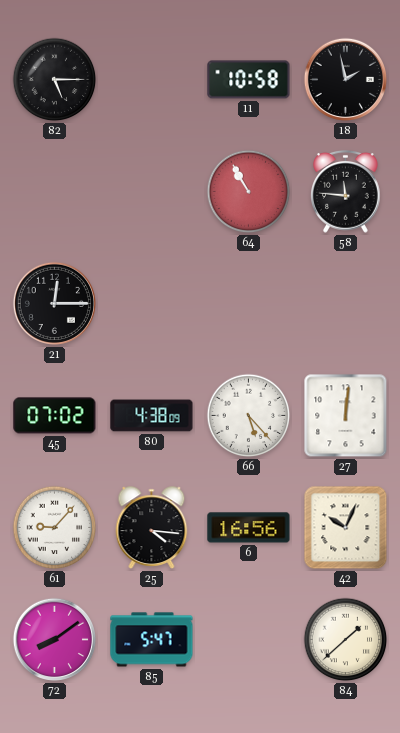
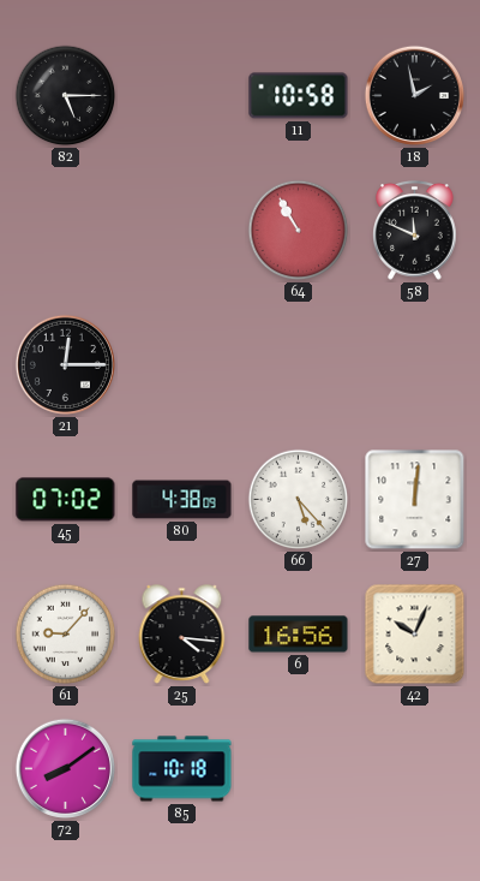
58: 11:46 -> 11:49 (415, 230)
85: 5:47 -> 10:18 (182, 769)
84: 1:38 -> none (346, 640)
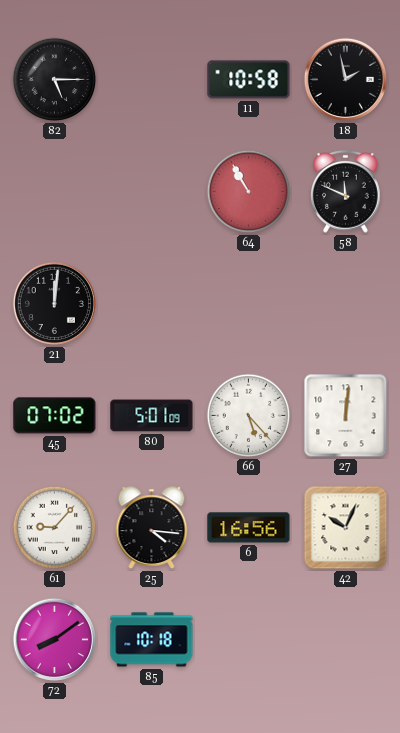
21: 12:15 -> 12:01 (54, 303)
80: 4:38 -> 5:01 (152, 416)
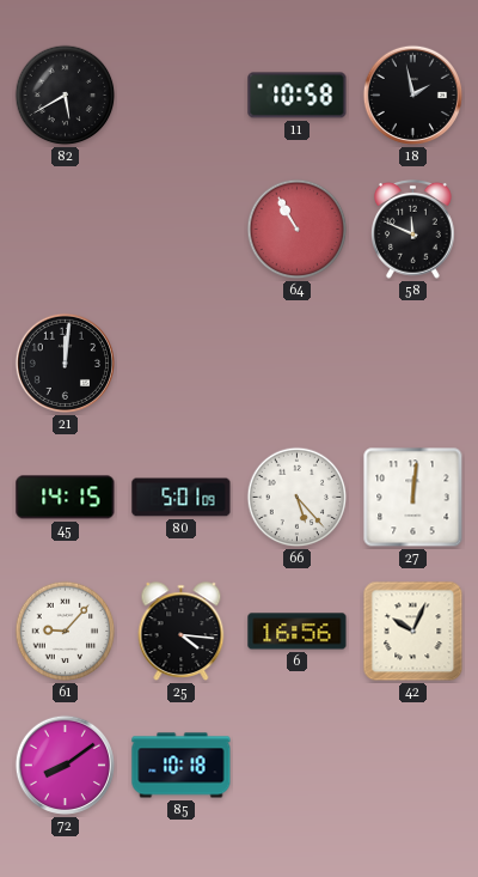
82: 5:15 -> 5:40 (66, 96)
45: 07:02 -> 14:15 (66, 498)
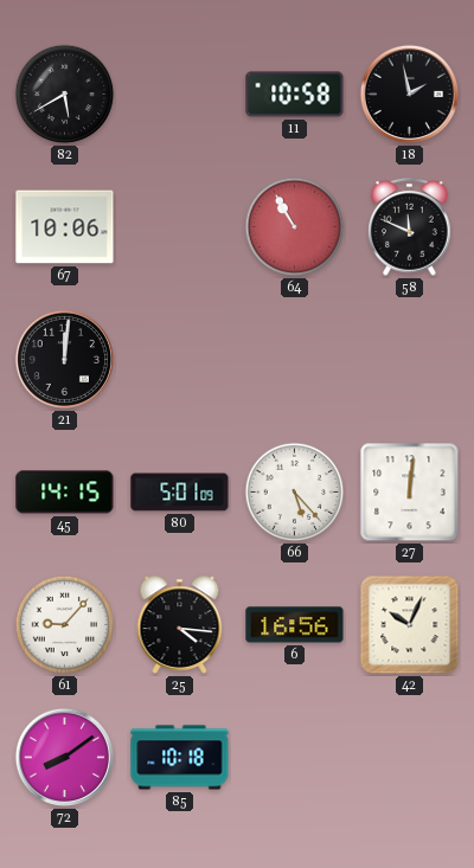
67: none -> 10:06 (65, 227)
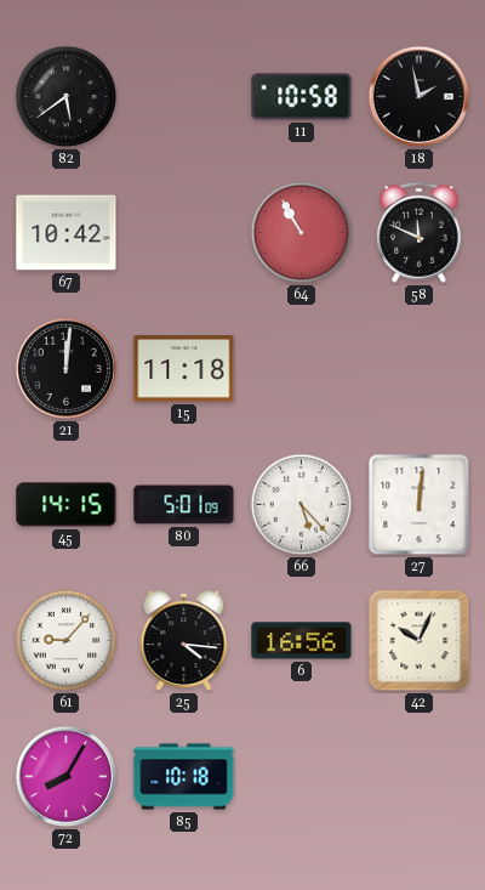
82: 5:40 -> 5:39 (67, 97)
67: 10:06 -> 10:42 (67, 233)
15: none -> 11:18 (184, 369)
72: 8:09 -> 8:05 (65, 776)
